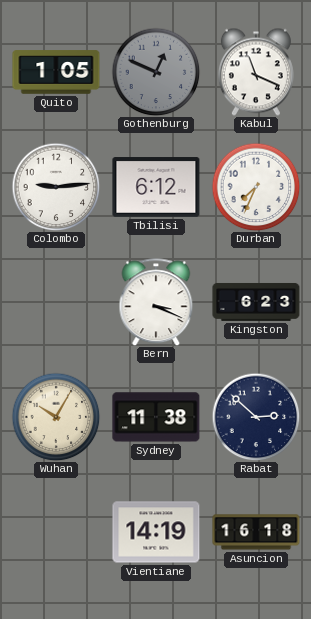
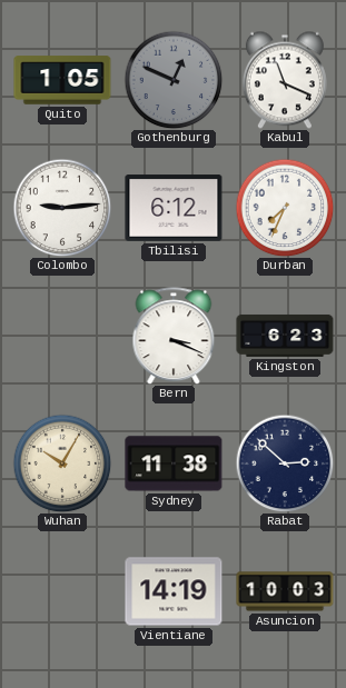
Asuncion: 16:18 -> 10:03 (285, 591)
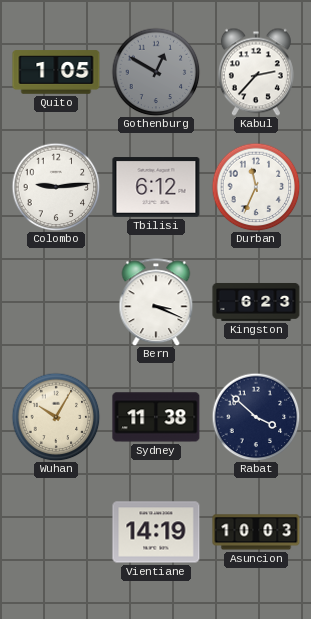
Gothenburg: 12:49 -> 12:50 (156, 72)
Kabul: 11:19 -> 2:37 (256, 72)
Durban: 7:34 -> 11:34 (256, 187)
Rabat: 2:52 -> 3:52 (256, 417)
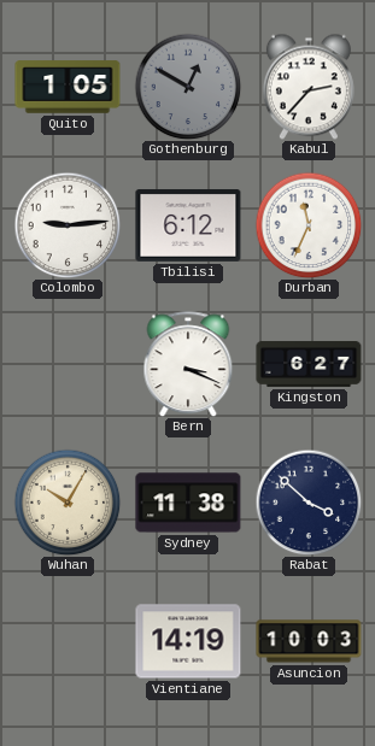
Kingston: 6:23 -> 6:27 (309, 364)
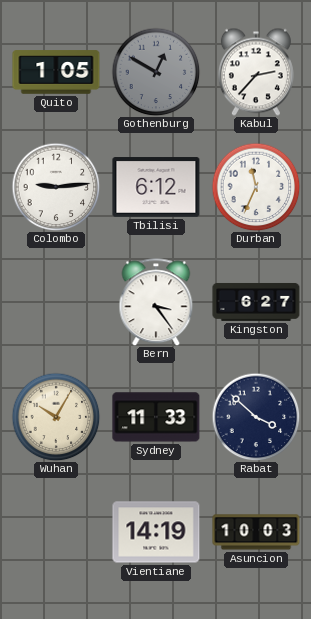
Bern: 3:19 -> 3:24 (156, 302)
Sydney: 11:38 -> 11:33 (156, 417)
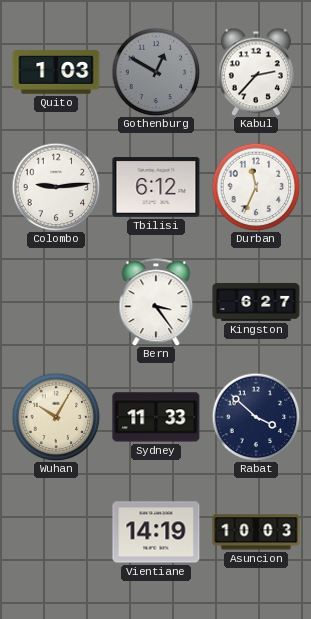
Quito: 1:05 -> 1:03 (56, 72)
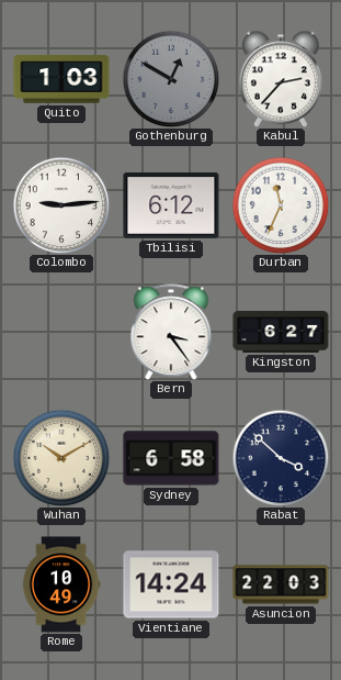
Wuhan: 10:05 -> 10:10 (61, 458)
Sydney: 11:33 -> 6:58 (171, 458)
Rome: none -> 10:49 (61, 584)
Vientiane: 14:19 -> 14:24 (171, 584)
Asuncion: 10:03 -> 22:03 (281, 584)
